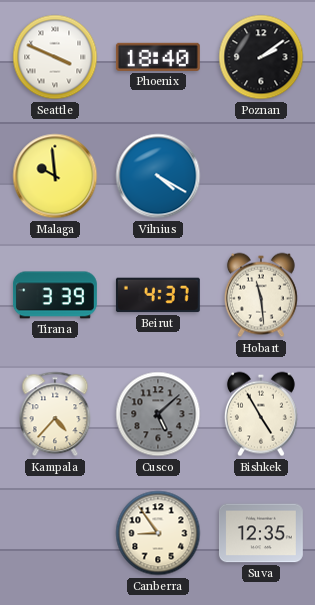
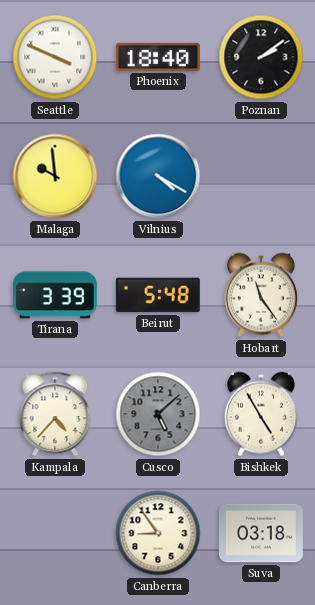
Beirut: 4:37 -> 5:48 (158, 295)
Hobart: 11:29 -> 11:24 (261, 295)
Suva: 12:35 -> 03:18 (261, 533)
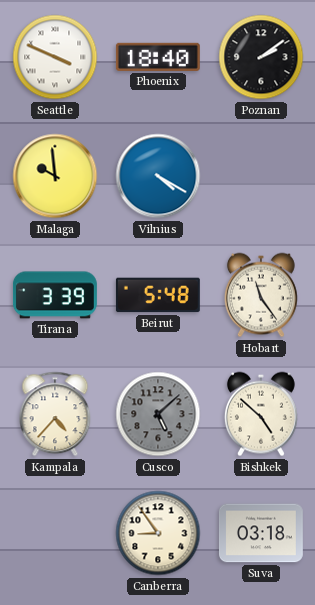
Bishkek: 4:55 -> 4:52 (261, 414)
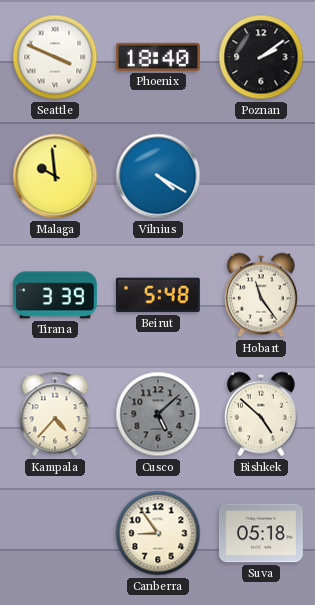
Suva: 03:18 -> 05:18 (261, 533)
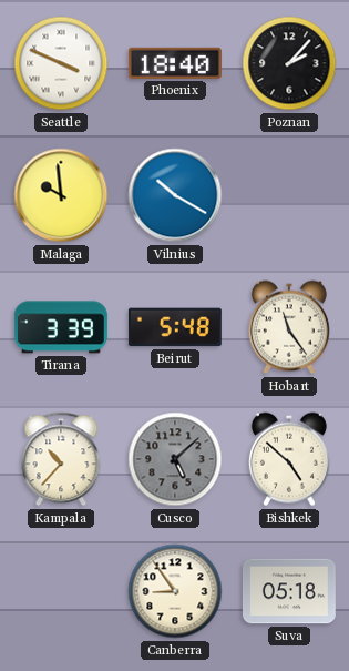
Poznan: 2:09 -> 2:07 (289, 63)
Vilnius: 4:20 -> 10:20 (175, 195)
Kampala: 4:37 -> 10:37 (61, 459)
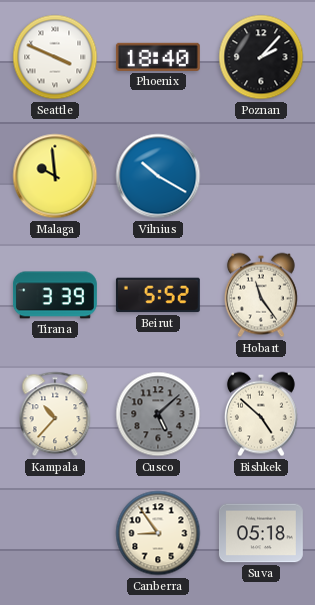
Beirut: 5:48 -> 5:52 (158, 295)
